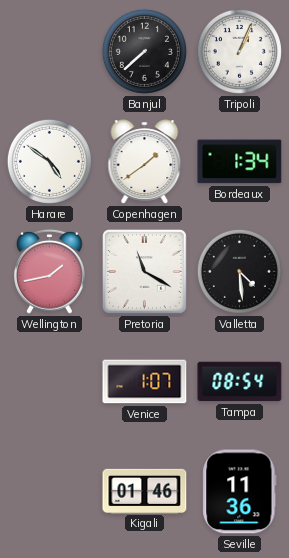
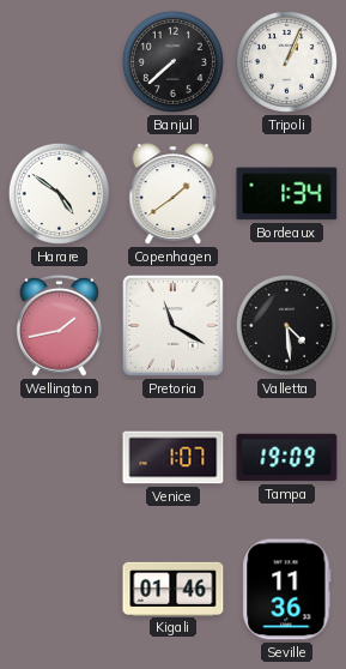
Tampa: 08:54 -> 19:09 (287, 458)
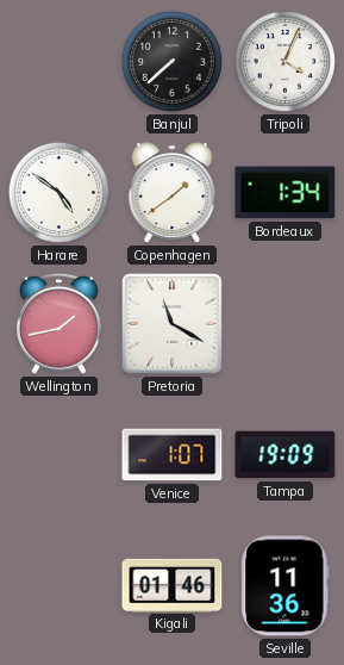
Tripoli: 1:04 -> 4:04 (284, 61)
Valletta: 4:29 -> none (286, 325)
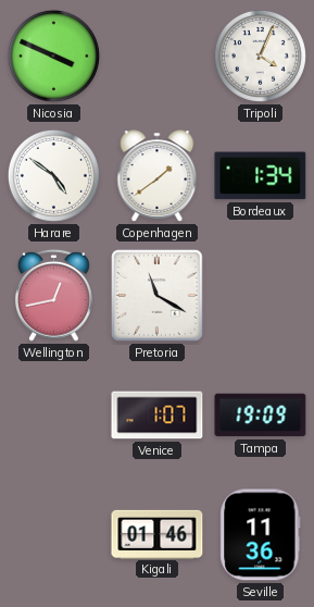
Nicosia: none -> 3:49 (53, 55)
Banjul: 7:38 -> none (171, 61)
Wellington: 1:43 -> 12:43 (54, 295)
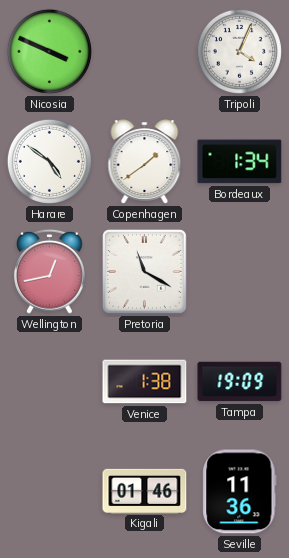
Venice: 1:07 -> 1:38 (145, 382)
